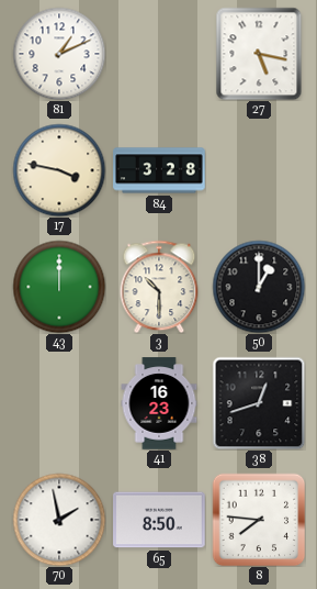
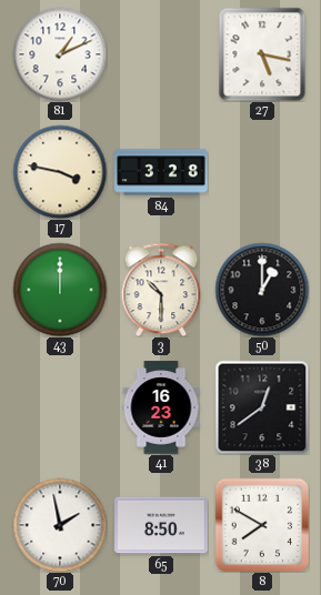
38: 12:42 -> 12:39 (262, 407)
8: 7:46 -> 7:50 (262, 525)
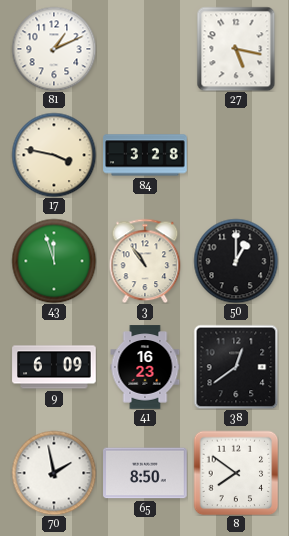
43: 12:00 -> 11:57 (54, 261)
3: 10:30 -> 10:54 (145, 261)
9: none -> 6:09 (54, 367)
8: 7:50 -> 7:51 (236, 473)
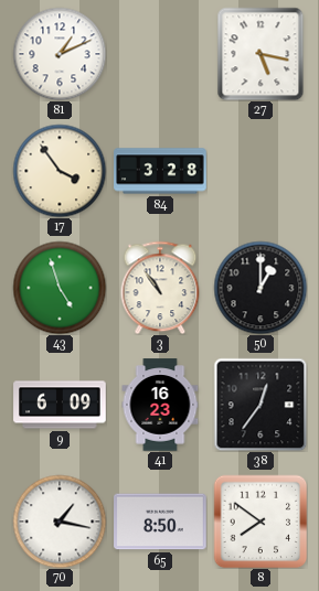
17: 3:47 -> 3:54 (60, 171)
43: 11:57 -> 4:57 (60, 288)
38: 12:39 -> 12:36 (260, 405)
70: 1:58 -> 1:17 (60, 522)
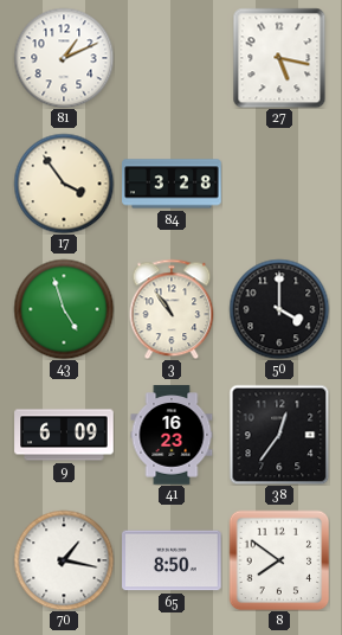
50: 1:00 -> 4:00 (279, 309)
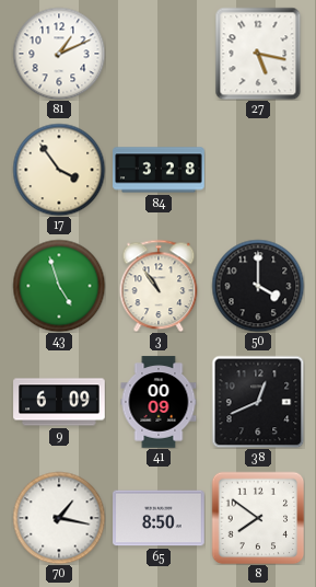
41: 16:23 -> 00:09 (159, 402)
38: 12:36 -> 12:41 (258, 402)
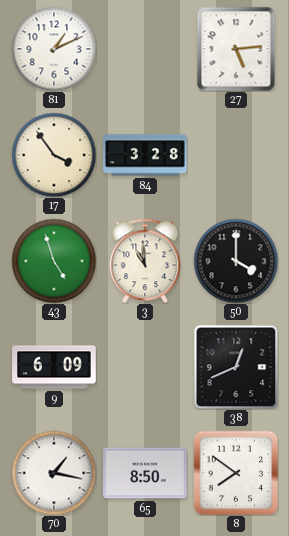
27: 5:17 -> 5:14 (236, 49)
3: 10:54 -> 10:59 (145, 261)
41: 00:09 -> none (159, 402)
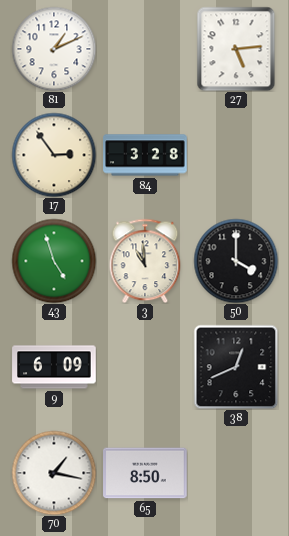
17: 3:54 -> 2:54 (54, 155)
8: 7:51 -> none (236, 473)
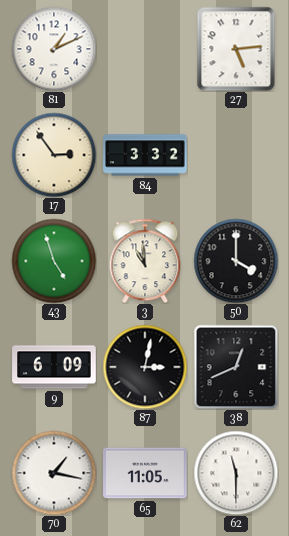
84: 3:28 -> 3:32 (145, 155)
87: none -> 3:02 (145, 367)
65: 8:50 -> 11:05 (145, 473)
62: none -> 11:30 (236, 473)
